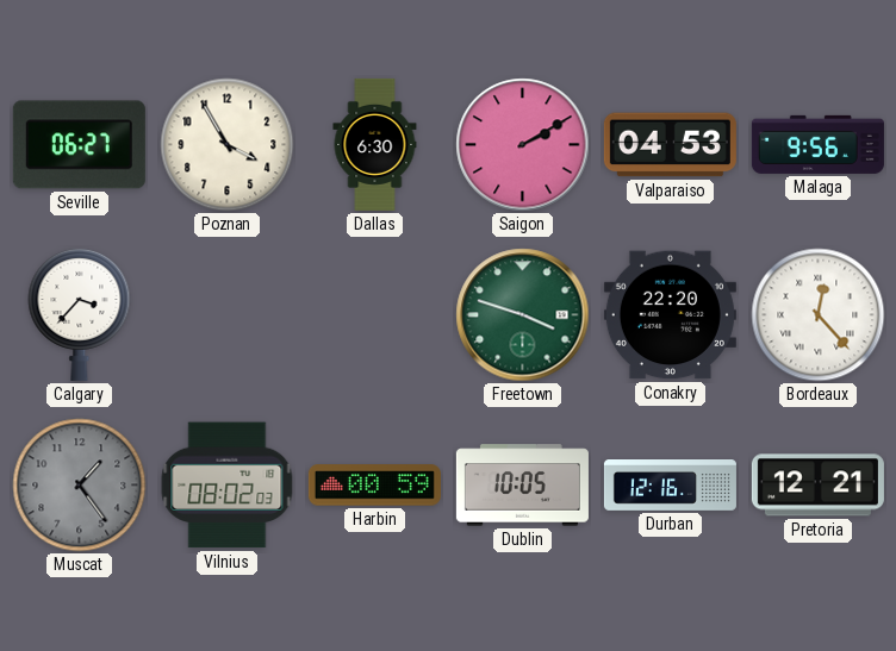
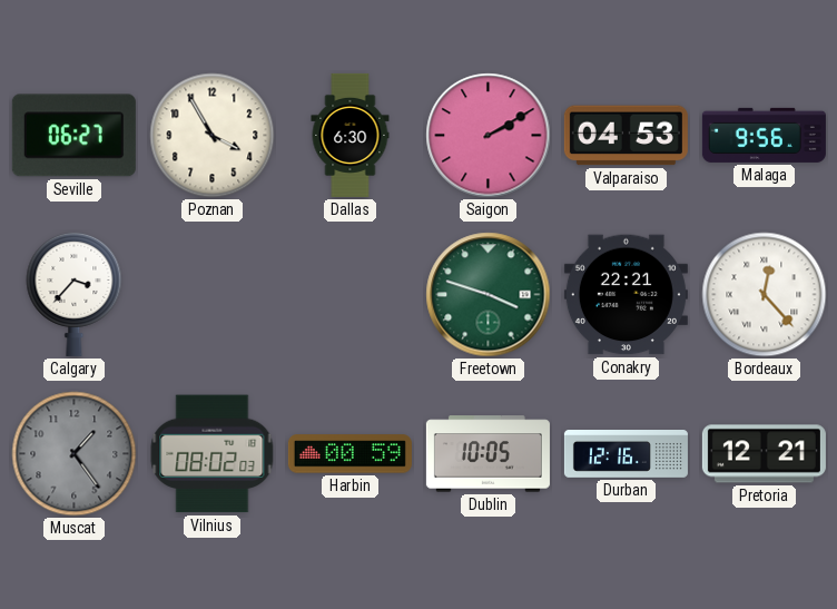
Conakry: 22:20 -> 22:21 (626, 295)
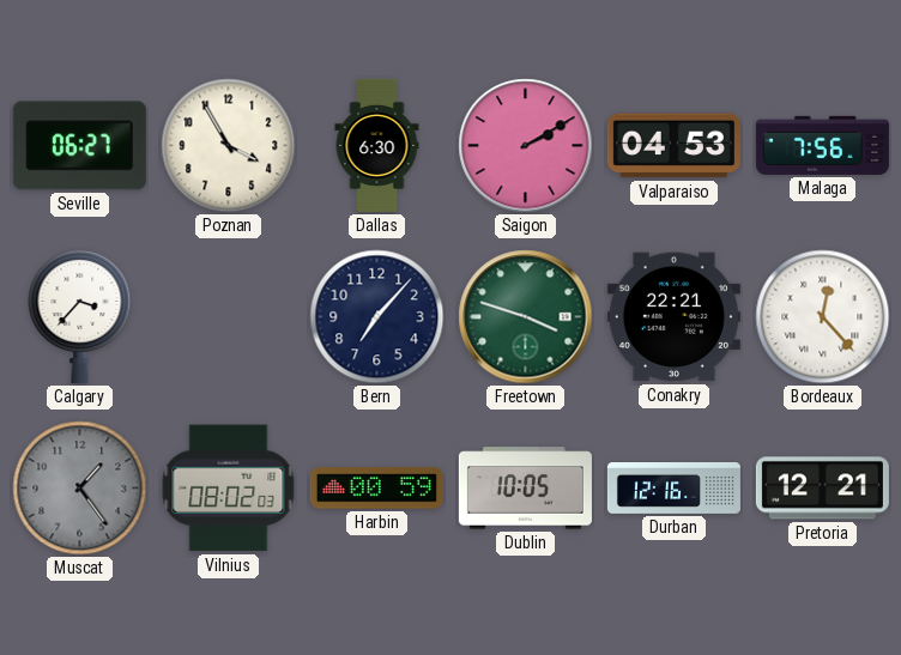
Malaga: 9:56 -> 7:56 (822, 145)
Bern: none -> 7:07 (377, 317)
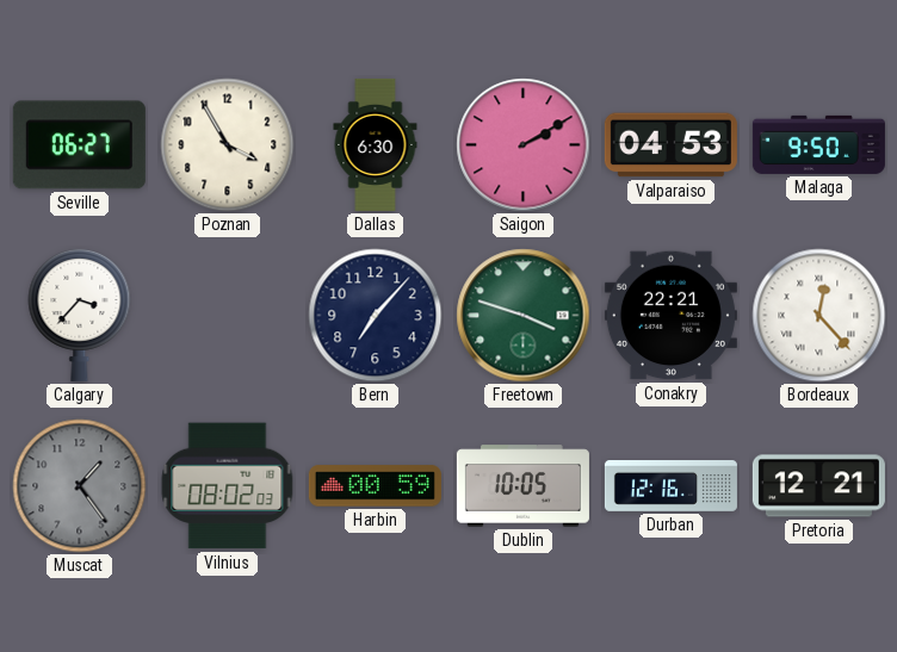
Malaga: 7:56 -> 9:50 (818, 144)
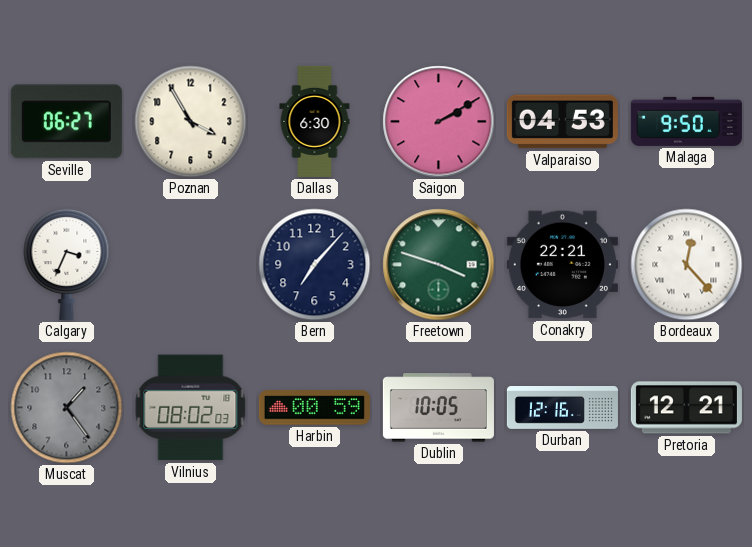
Calgary: 3:37 -> 3:34 (67, 264)
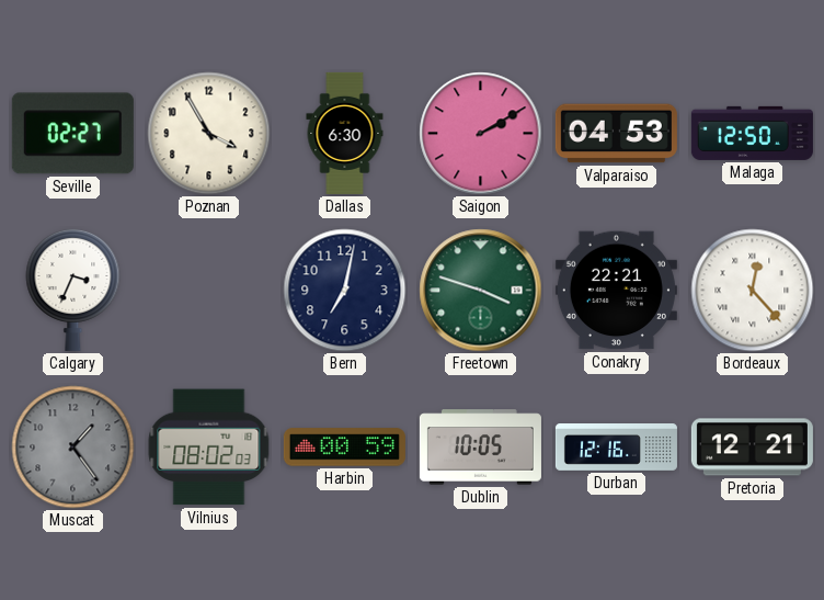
Seville: 06:27 -> 02:27 (72, 134)
Malaga: 9:50 -> 12:50 (752, 133)
Bern: 7:07 -> 7:02 (345, 291)
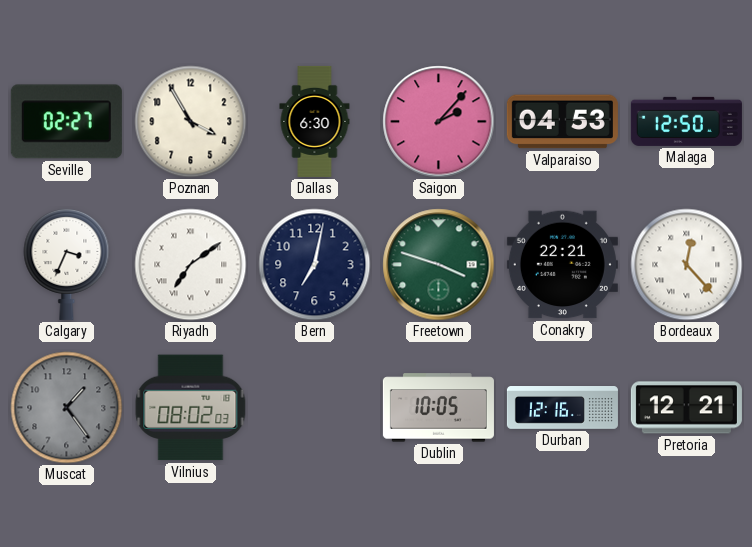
Saigon: 2:10 -> 2:07 (439, 122)
Riyadh: none -> 7:09 (191, 265)
Harbin: 00:59 -> none (344, 448)
